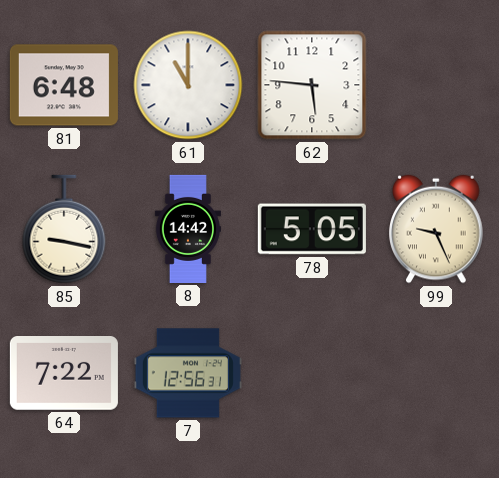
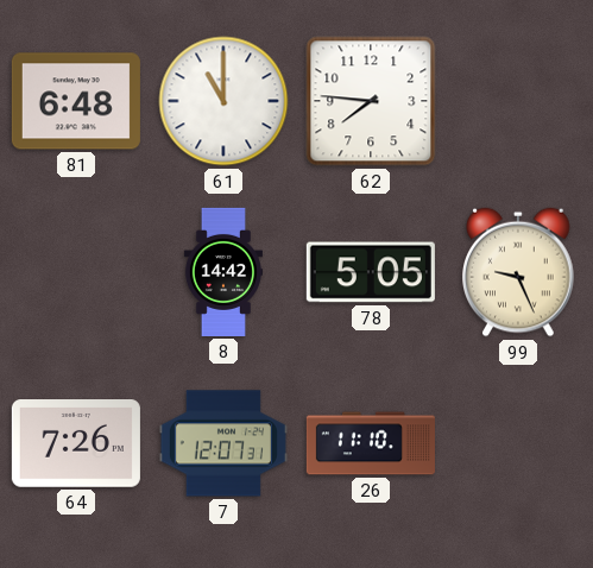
62: 5:46 -> 7:46 (371, 101)
85: 9:17 -> none (64, 229)
64: 7:22 -> 7:26 (76, 444)
7: 12:56 -> 12:07 (223, 443)
26: none -> 11:10 (371, 443)
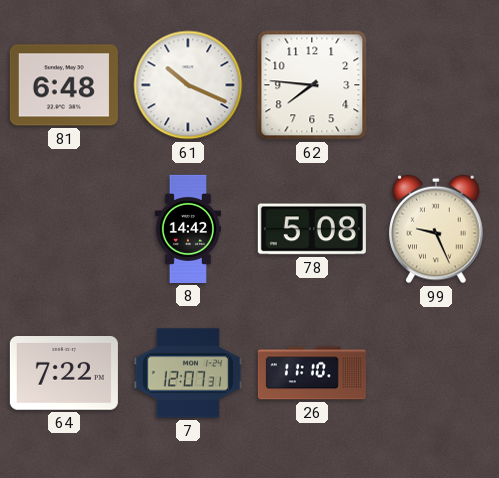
61: 11:00 -> 10:19 (188, 85)
78: 5:05 -> 5:08 (312, 229)
64: 7:26 -> 7:22 (64, 374)
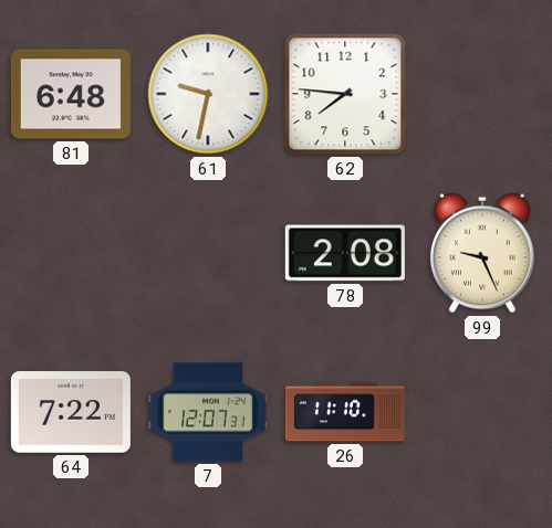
61: 10:19 -> 9:32 (208, 94)
8: 14:42 -> none (188, 229)
78: 5:08 -> 2:08 (345, 253)
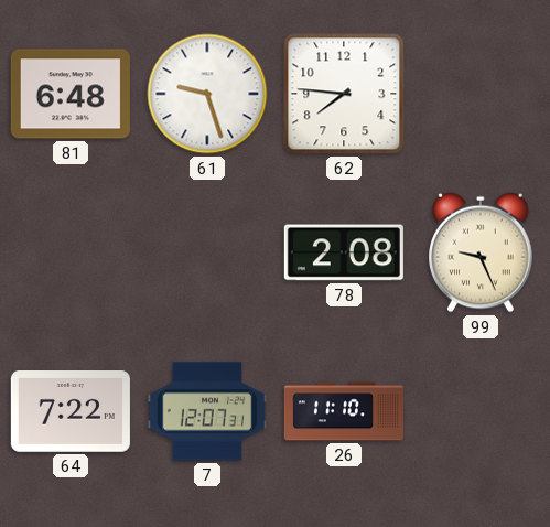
61: 9:32 -> 9:27 (207, 94)
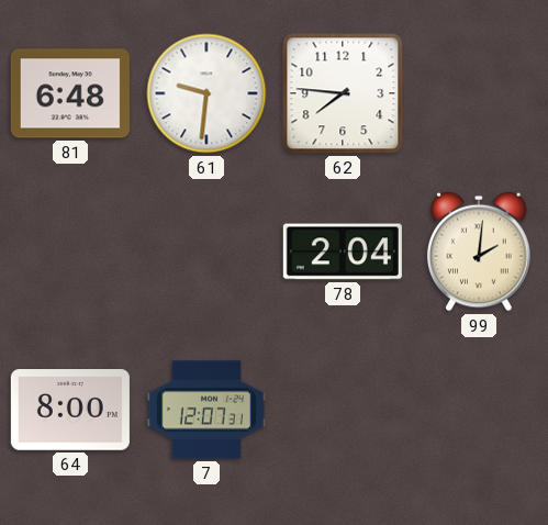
61: 9:27 -> 9:31 (206, 93)
78: 2:08 -> 2:04 (343, 252)
99: 9:26 -> 2:01 (479, 252)
64: 7:22 -> 8:00 (70, 411)
26: 11:10 -> none (344, 411)
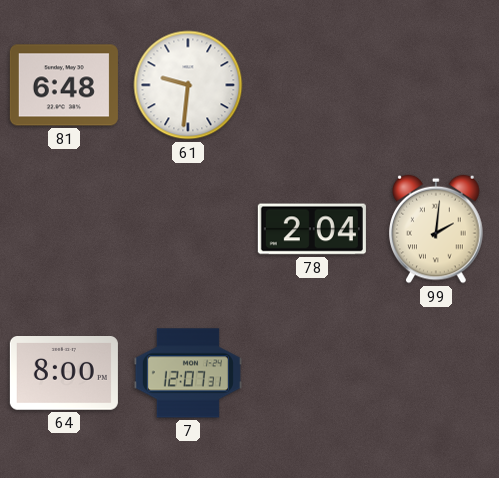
62: 7:46 -> none (343, 93)
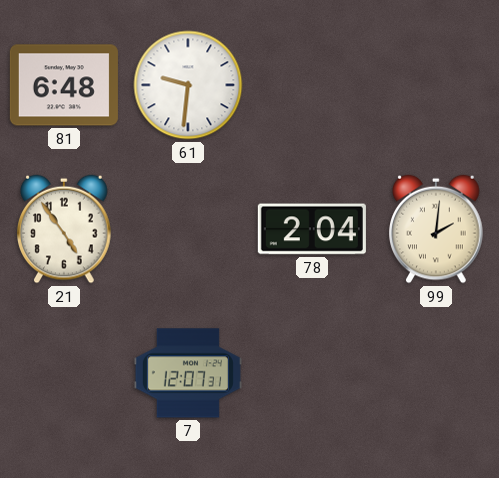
21: none -> 4:54 (64, 229)
64: 8:00 -> none (64, 374)
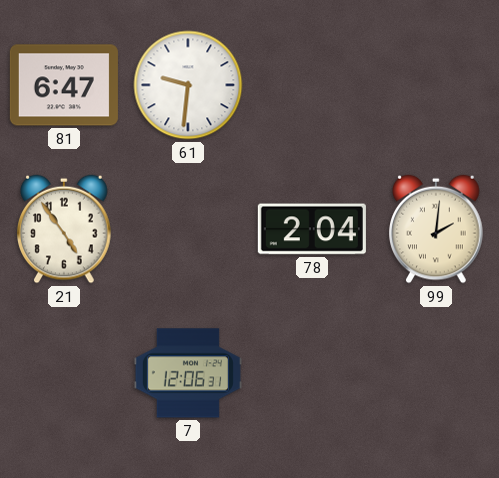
81: 6:48 -> 6:47 (64, 85)
7: 12:07 -> 12:06 (188, 373)
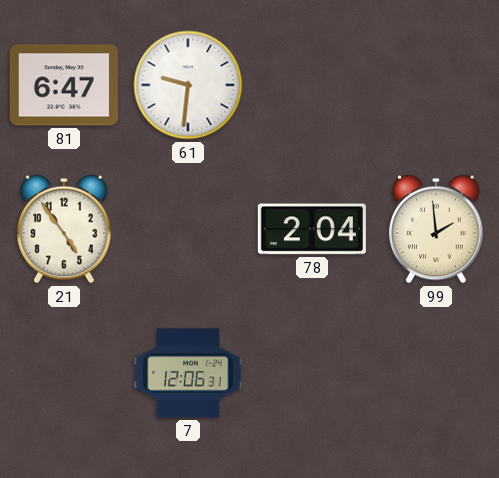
99: 2:01 -> 1:59 (436, 229)
